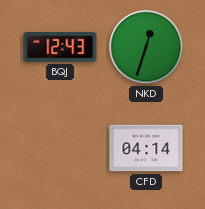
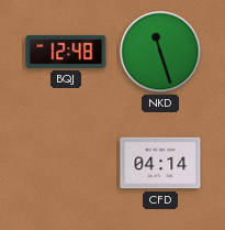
BQJ: 12:43 -> 12:48 (66, 52)
NKD: 12:33 -> 11:27 (160, 52)
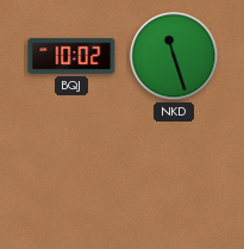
BQJ: 12:48 -> 10:02 (71, 56)
CFD: 04:14 -> none (160, 163)
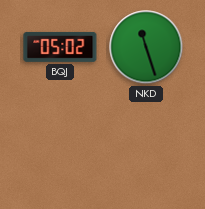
BQJ: 10:02 -> 05:02 (60, 47)
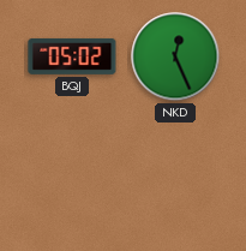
NKD: 11:27 -> 12:26 (175, 56)
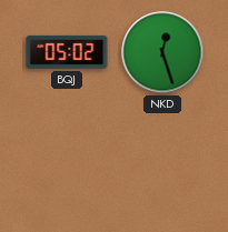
NKD: 12:26 -> 12:27 (162, 52)
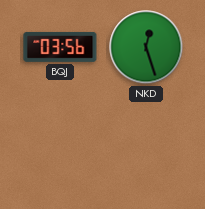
BQJ: 05:02 -> 03:56 (60, 47)
